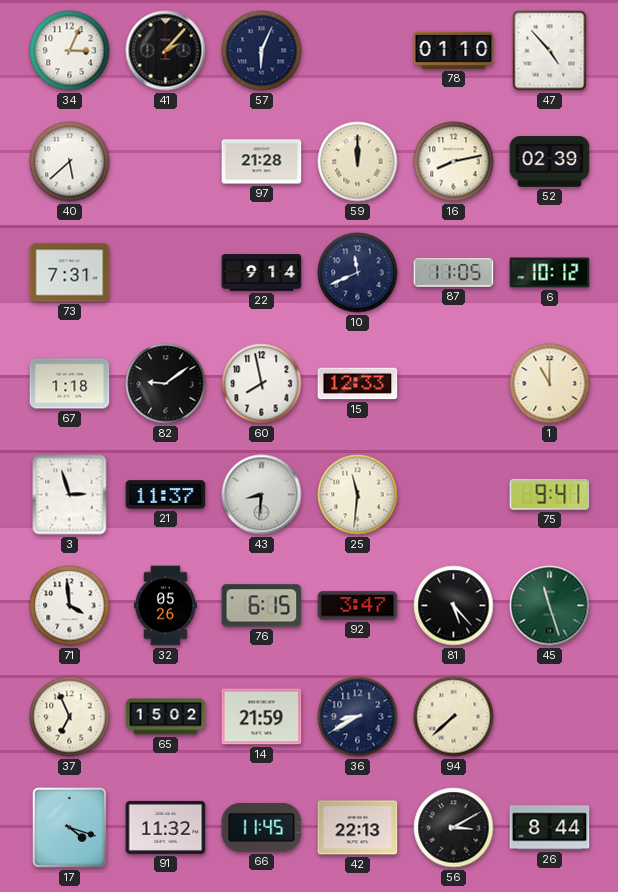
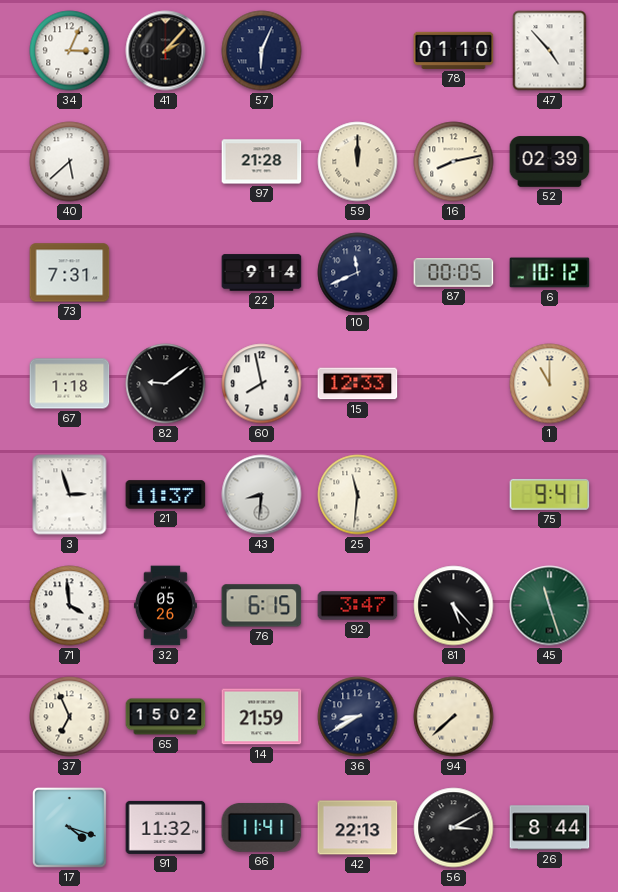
87: 11:05 -> 00:05 (454, 273)
66: 11:45 -> 11:41 (262, 827)
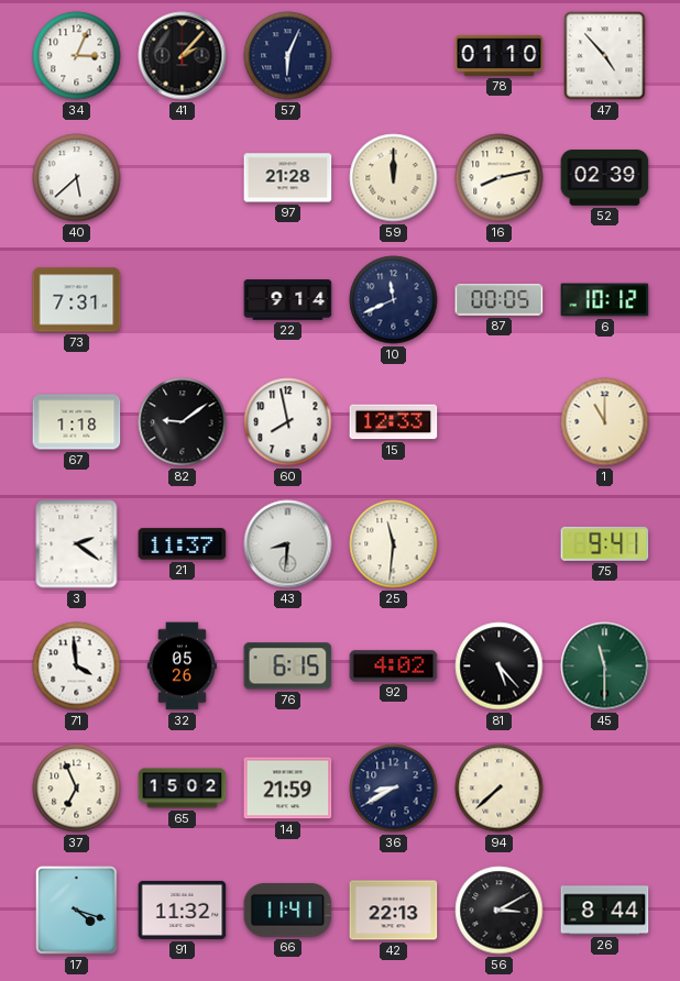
3: 2:57 -> 2:21 (77, 544)
92: 3:47 -> 4:02 (394, 666)
45: 11:27 -> 11:30 (605, 666)
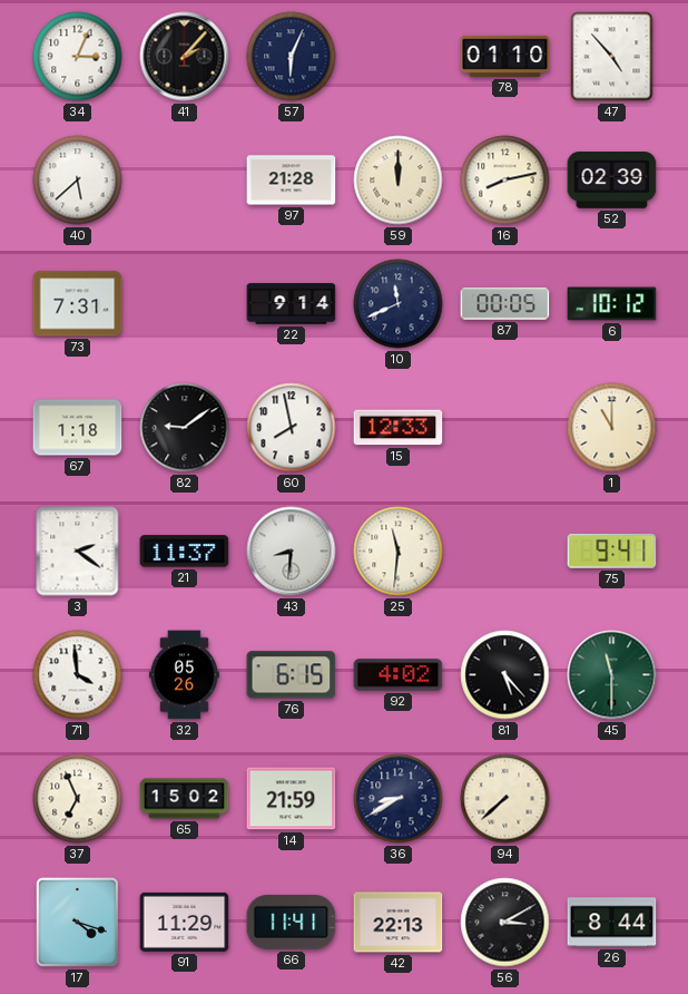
91: 11:32 -> 11:29 (185, 922)
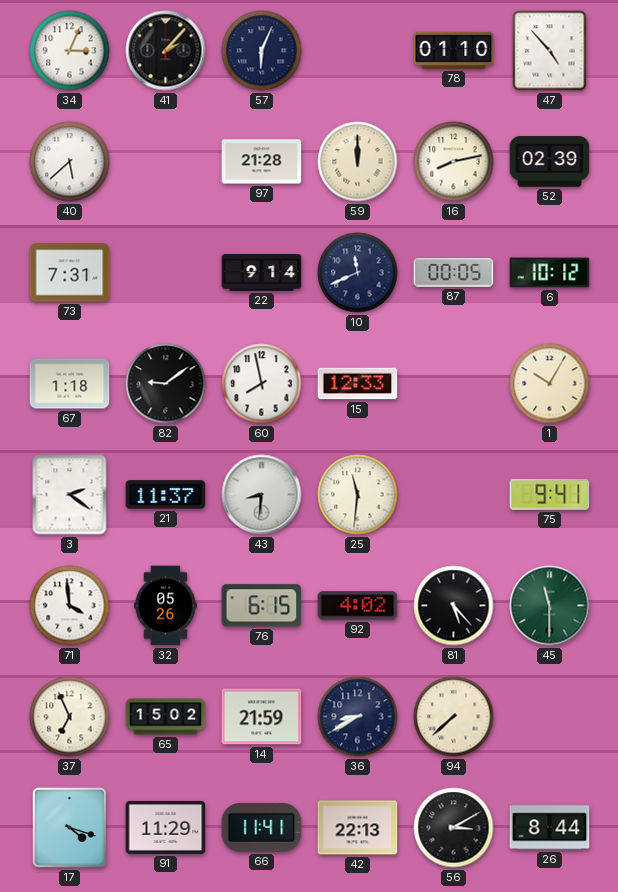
1: 11:00 -> 10:05 (550, 384)
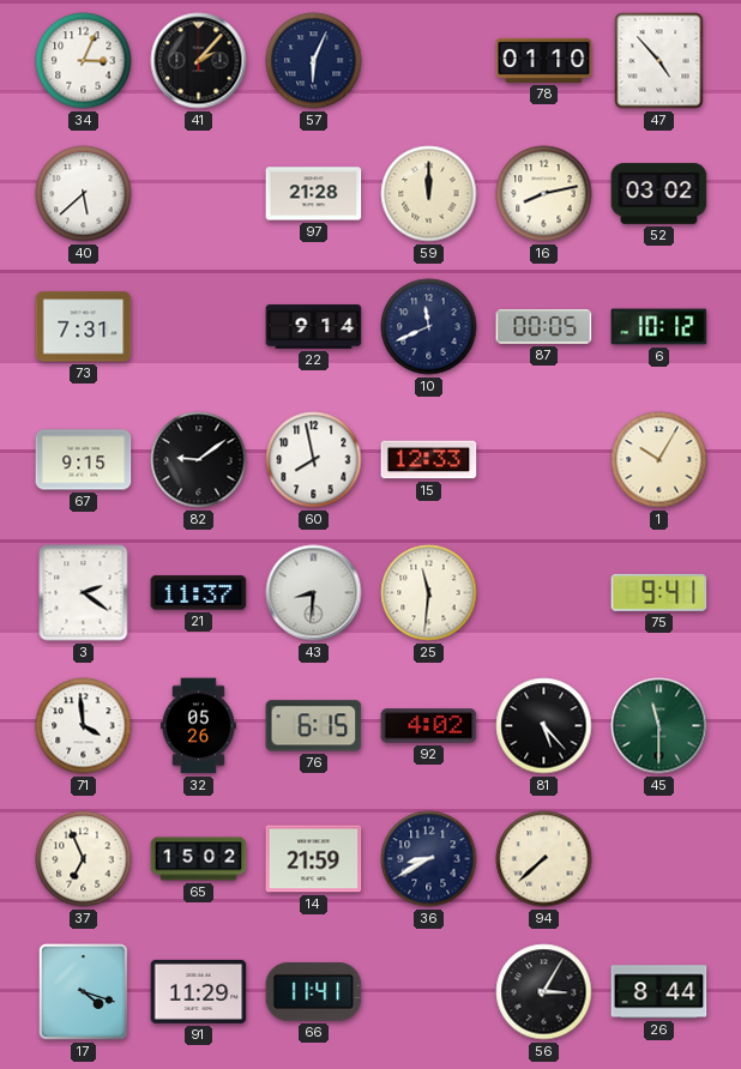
52: 02:39 -> 03:02 (659, 194)
67: 1:18 -> 9:15 (84, 460)
42: 22:13 -> none (358, 828)
56: 3:10 -> 3:05 (544, 992)
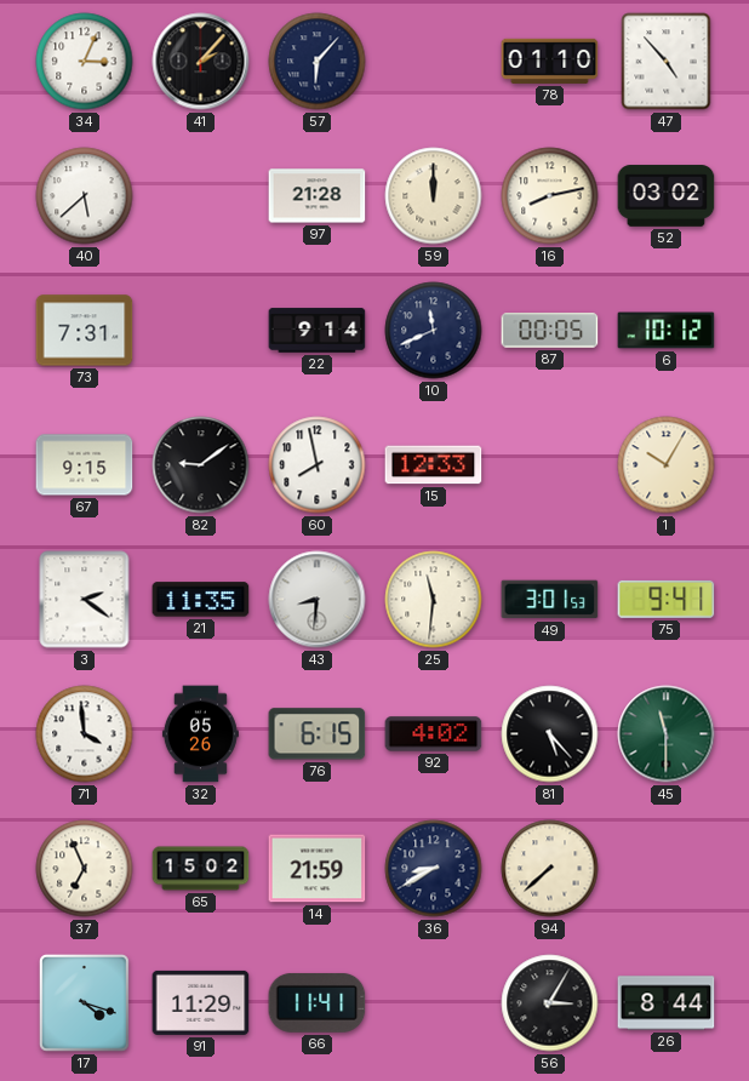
57: 6:04 -> 6:07 (318, 62)
21: 11:37 -> 11:35 (201, 600)
49: none -> 3:01 (550, 600)
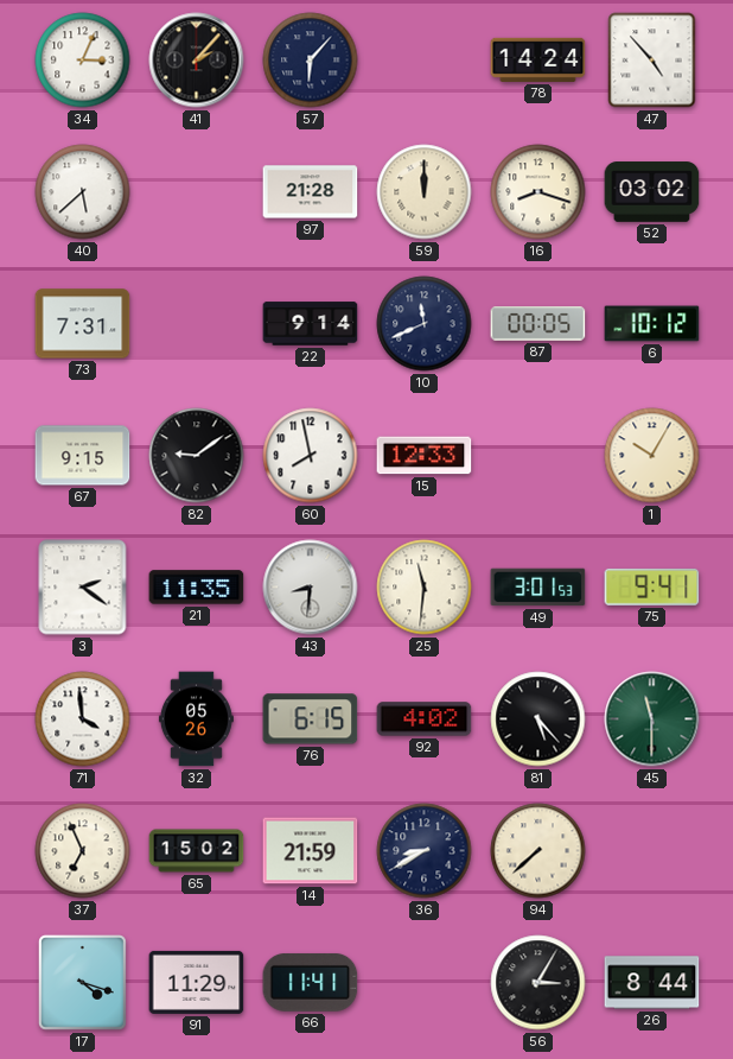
78: 01:10 -> 14:24 (538, 59)
16: 8:13 -> 8:18 (538, 192)
